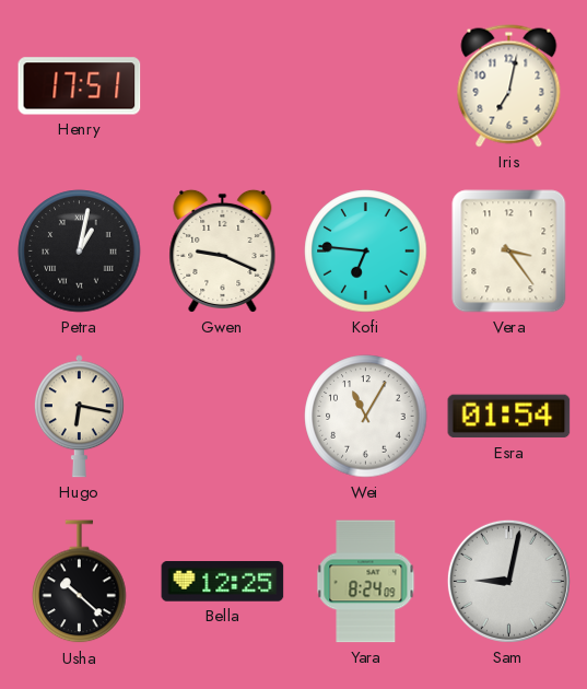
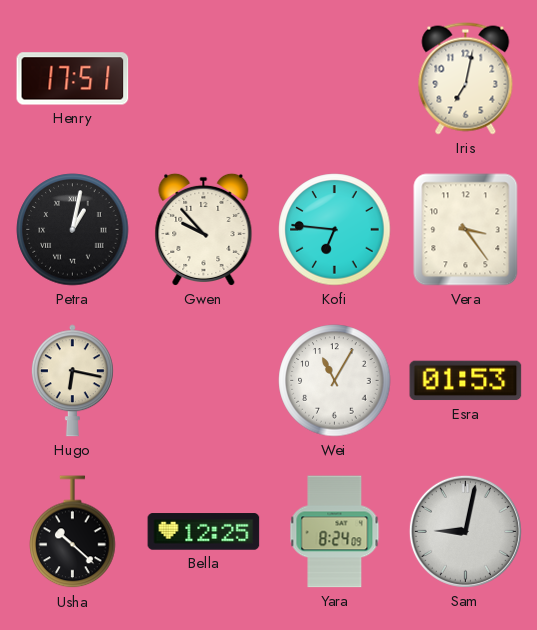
Gwen: 9:19 -> 9:53 (204, 229)
Esra: 01:54 -> 01:53 (466, 381)
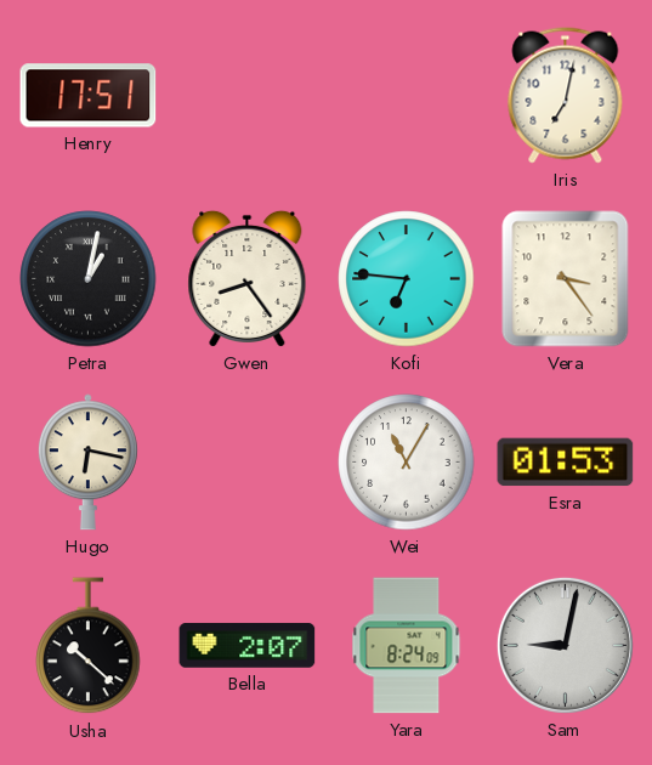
Gwen: 9:53 -> 8:24 (248, 278)
Bella: 12:25 -> 2:07 (248, 646)
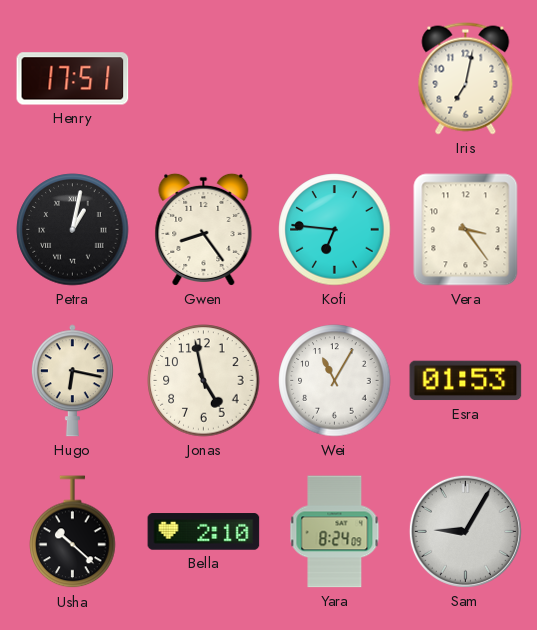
Jonas: none -> 4:58 (204, 381)
Bella: 2:07 -> 2:10 (204, 532)
Sam: 9:02 -> 9:05 (465, 531)
